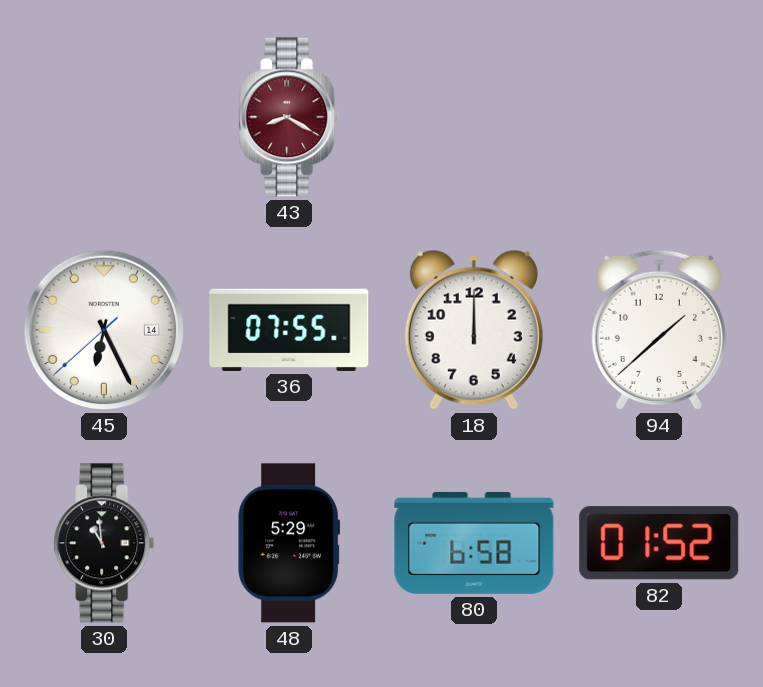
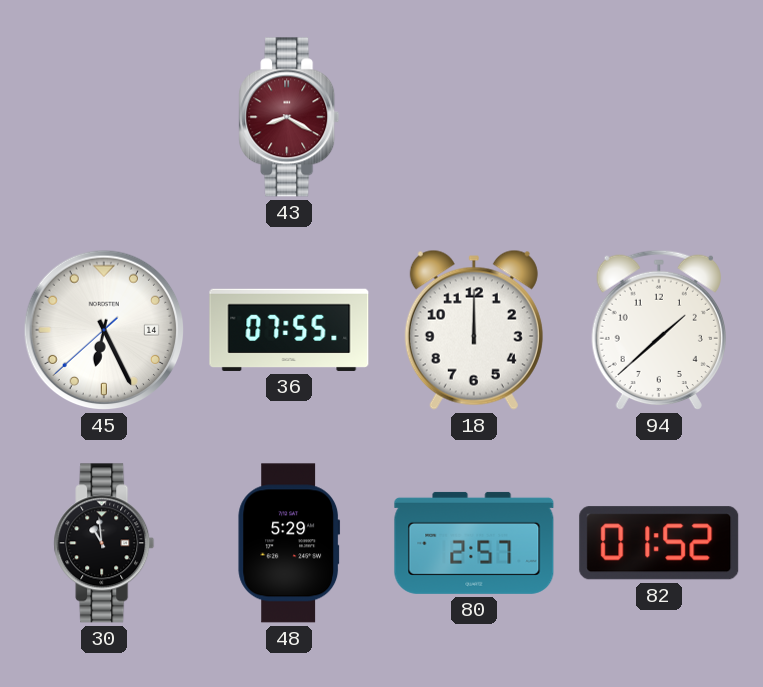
80: 6:58 -> 2:57 (474, 543)
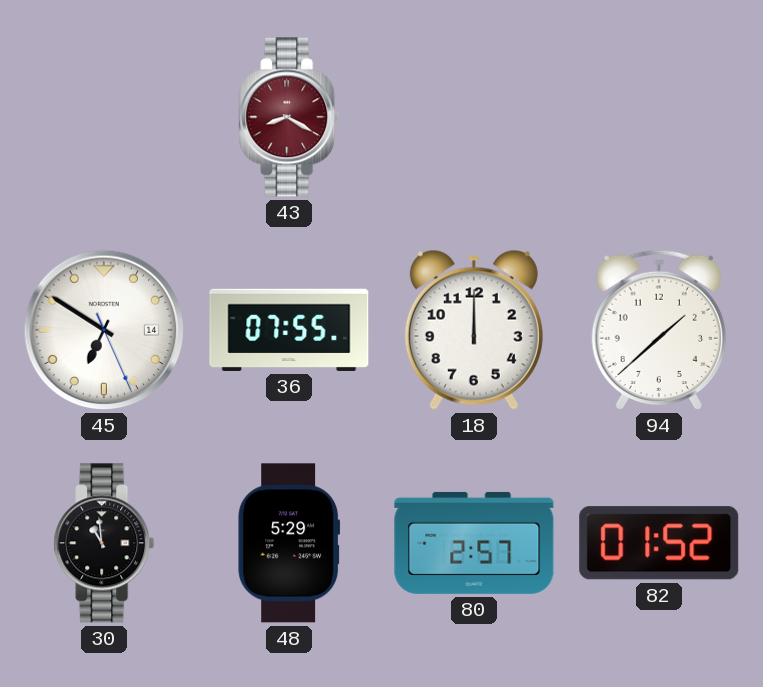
45: 6:25 -> 6:50 (104, 330)
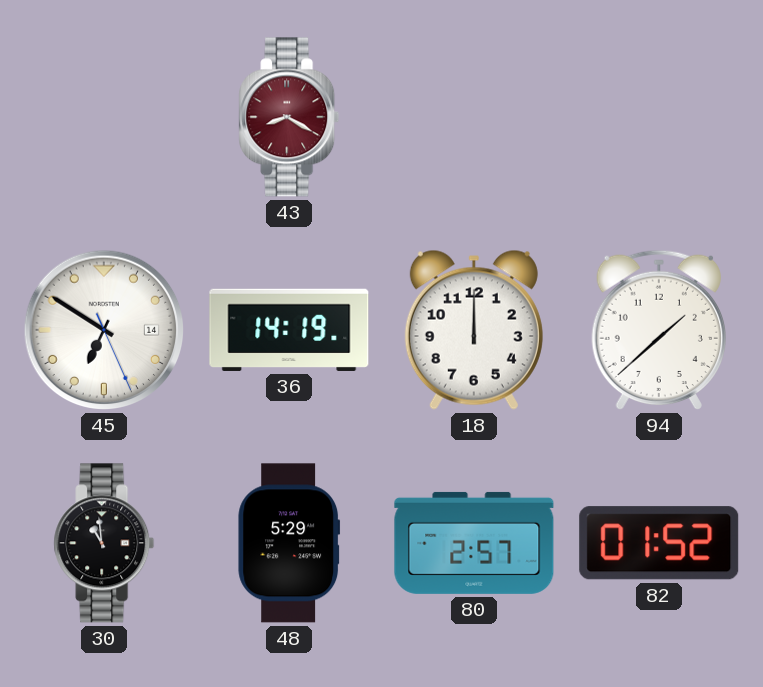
36: 07:55 -> 14:19 (289, 330)
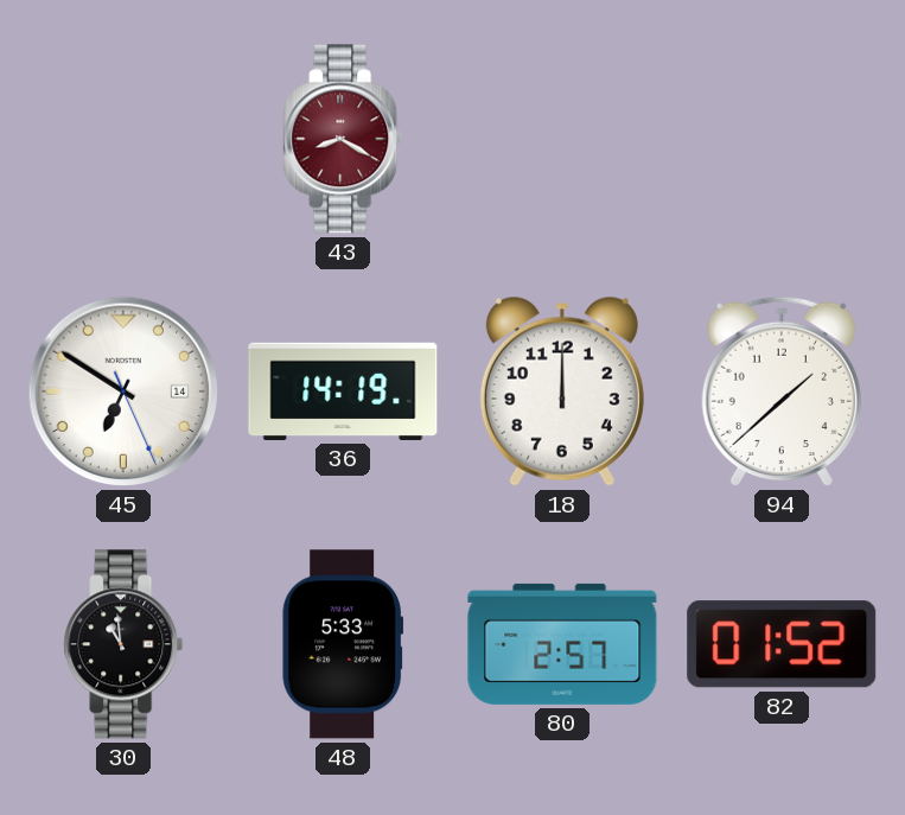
48: 5:29 -> 5:33 (343, 644)
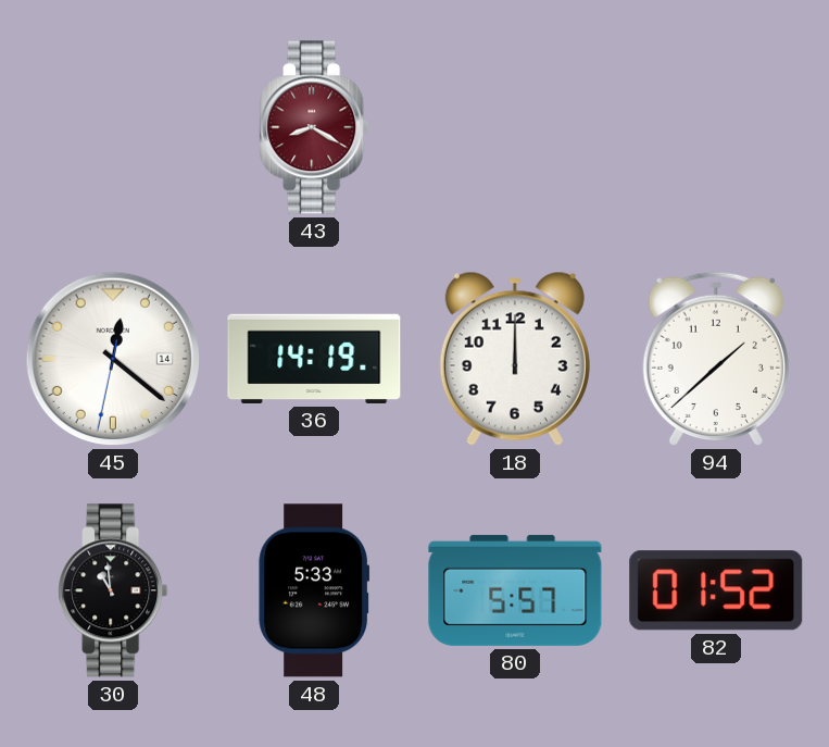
45: 6:50 -> 12:21 (113, 359)
80: 2:57 -> 5:57 (515, 590)
